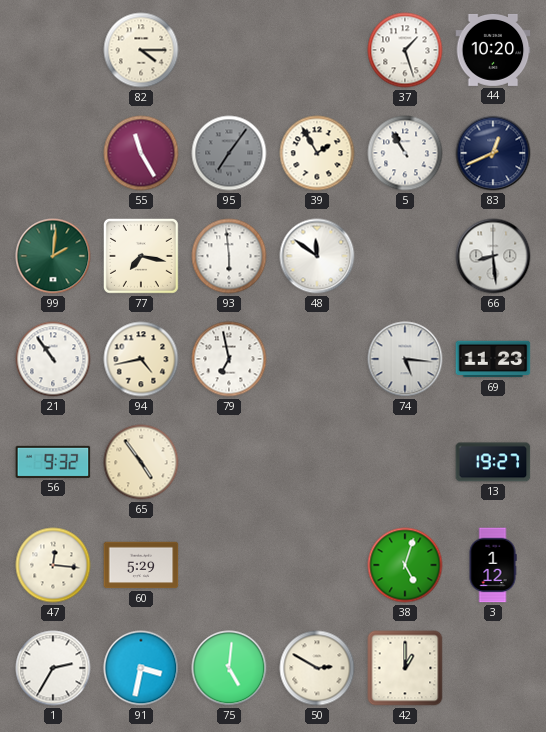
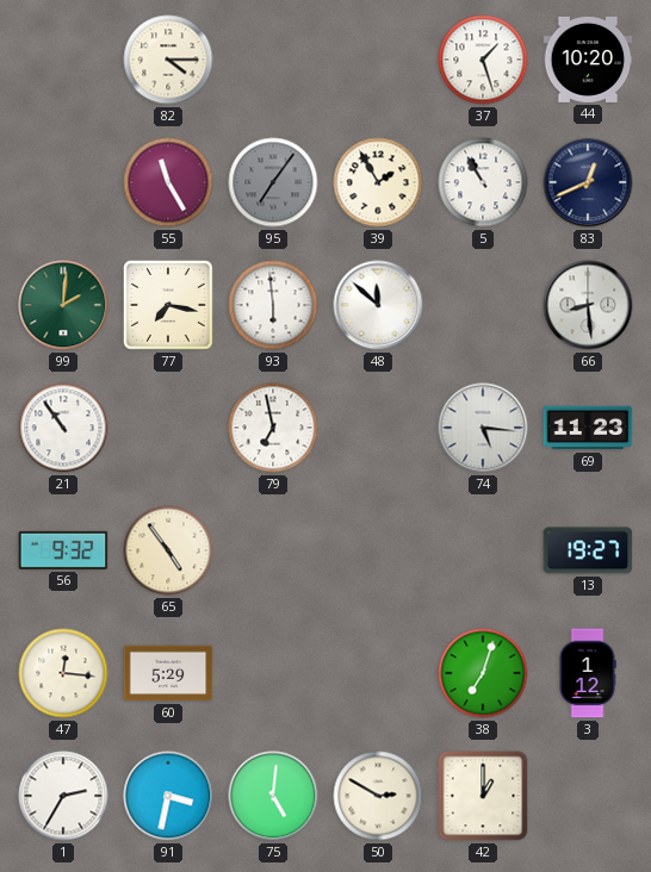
48: 11:51 -> 11:52 (378, 305)
94: 4:43 -> none (141, 359)
38: 5:03 -> 7:03 (483, 673)
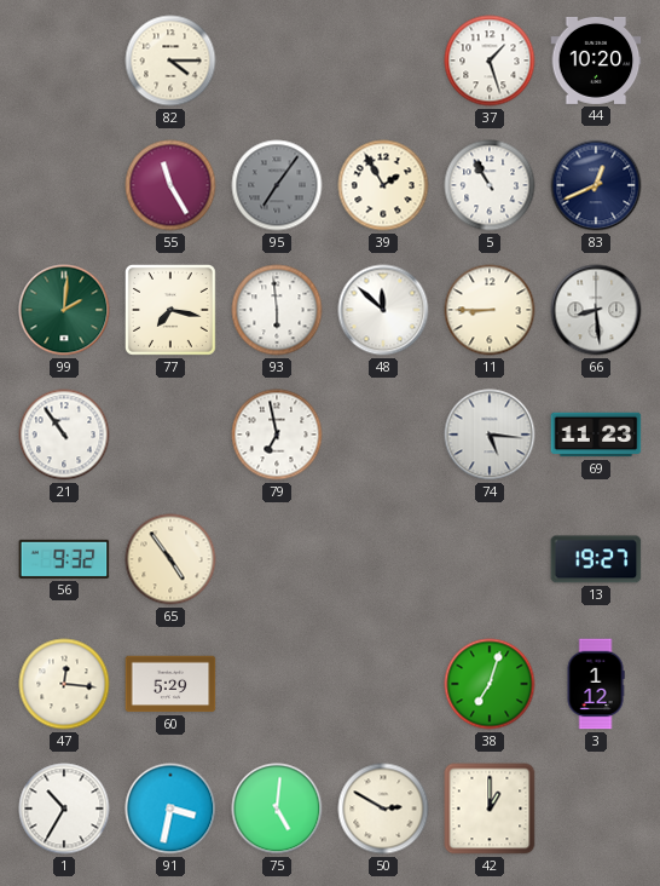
11: none -> 8:45 (490, 310)
1: 2:35 -> 10:35 (64, 809)
